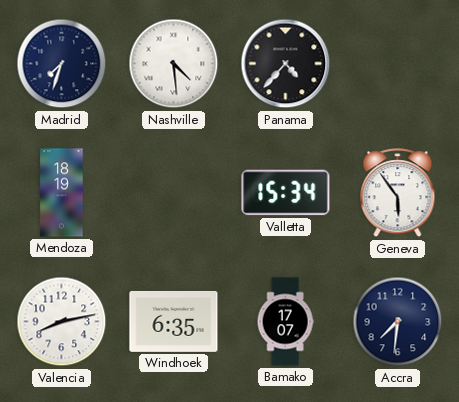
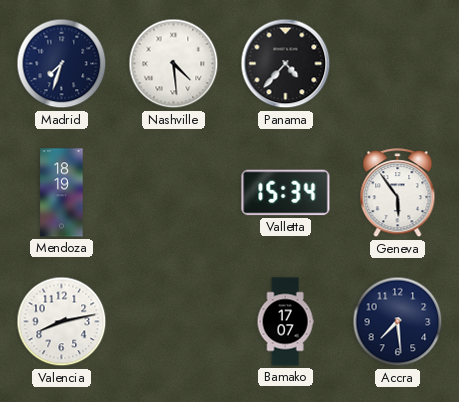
Windhoek: 6:35 -> none (174, 321)
Accra: 7:31 -> 7:29 (398, 322)
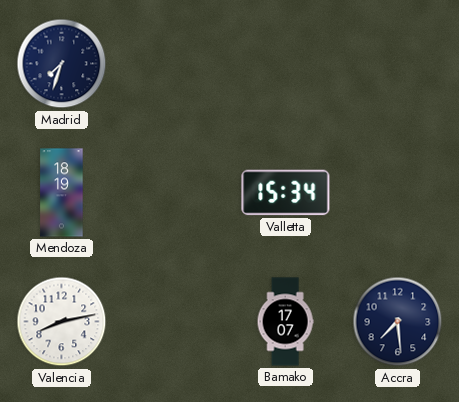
Nashville: 4:29 -> none (174, 64)
Panama: 4:37 -> none (286, 64)
Geneva: 5:54 -> none (398, 193)
